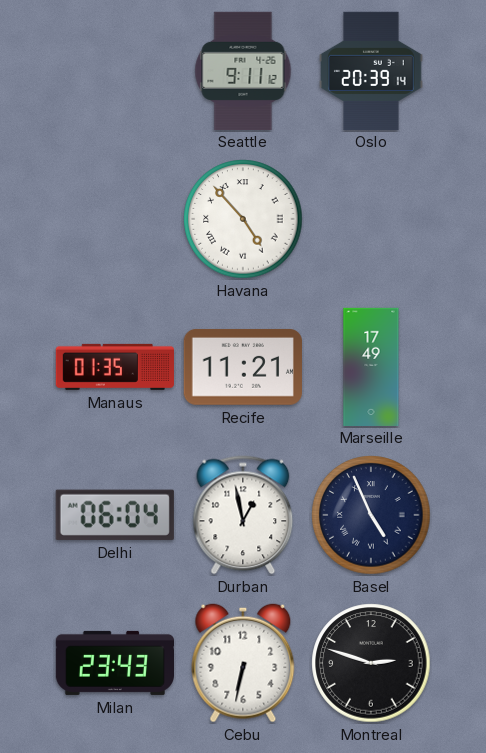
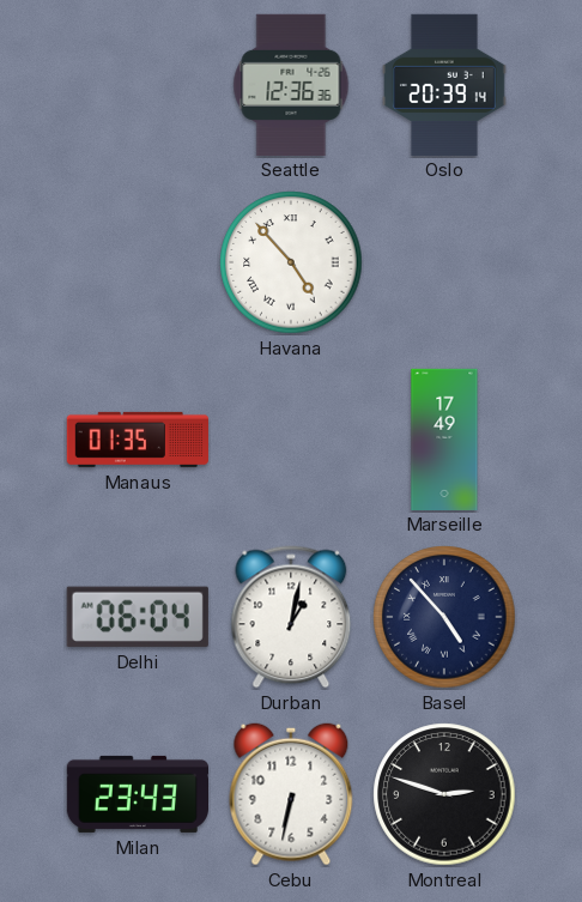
Seattle: 9:11 -> 12:36 (291, 84)
Recife: 11:21 -> none (243, 367)
Durban: 12:58 -> 1:02 (291, 617)
Basel: 4:56 -> 4:53 (444, 617)
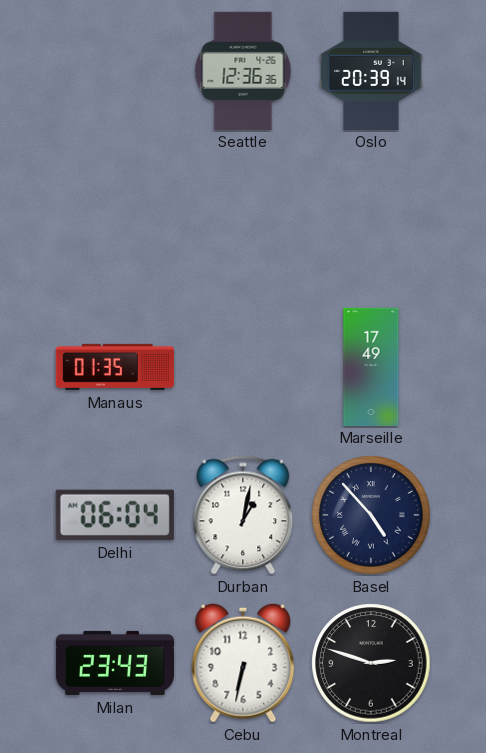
Havana: 4:53 -> none (291, 262)
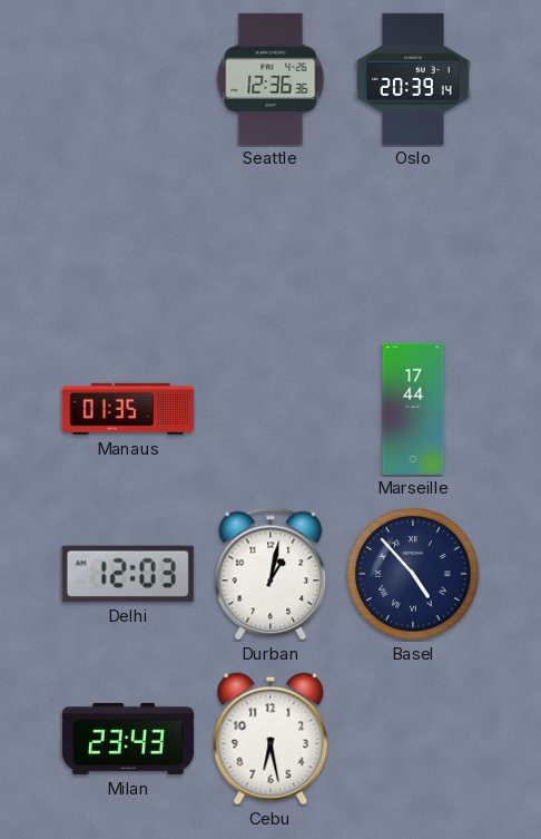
Marseille: 17:49 -> 17:44 (413, 408)
Delhi: 06:04 -> 12:03 (128, 574)
Cebu: 6:32 -> 6:28 (270, 739)
Montreal: 2:48 -> none (371, 663)
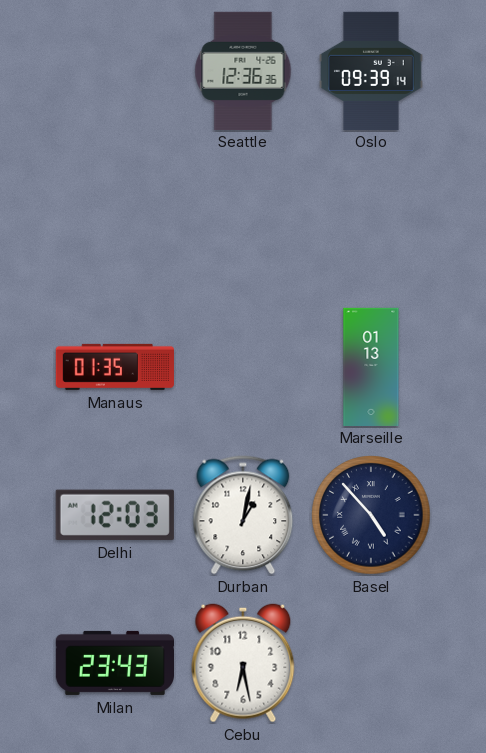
Oslo: 20:39 -> 09:39 (372, 70)
Marseille: 17:44 -> 01:13 (371, 366)
